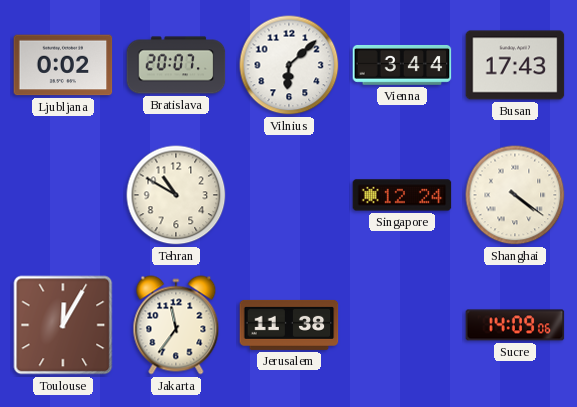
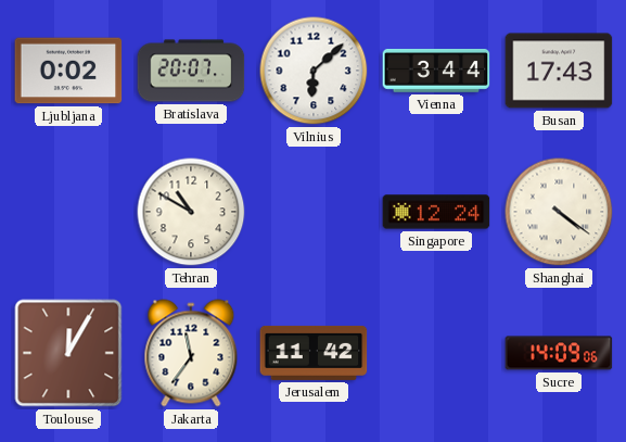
Jerusalem: 11:38 -> 11:42 (314, 353)
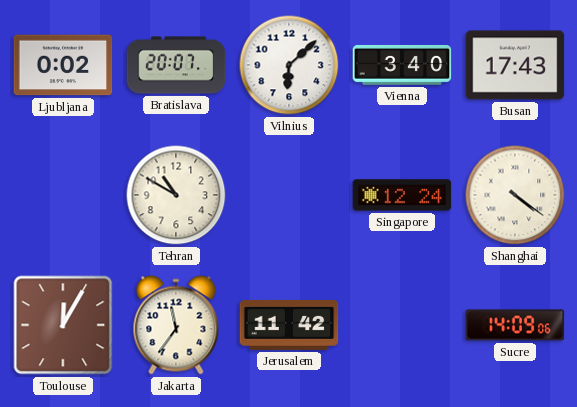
Vienna: 3:44 -> 3:40 (402, 65)
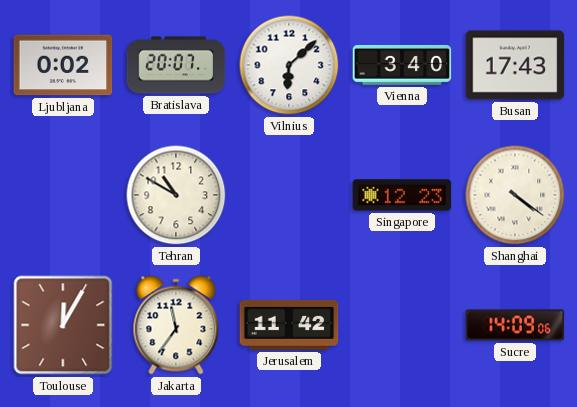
Singapore: 12:24 -> 12:23 (402, 195)
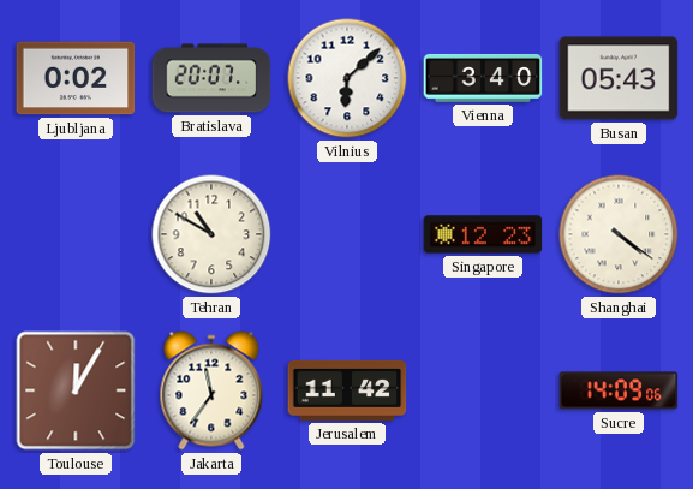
Busan: 17:43 -> 05:43 (619, 78)
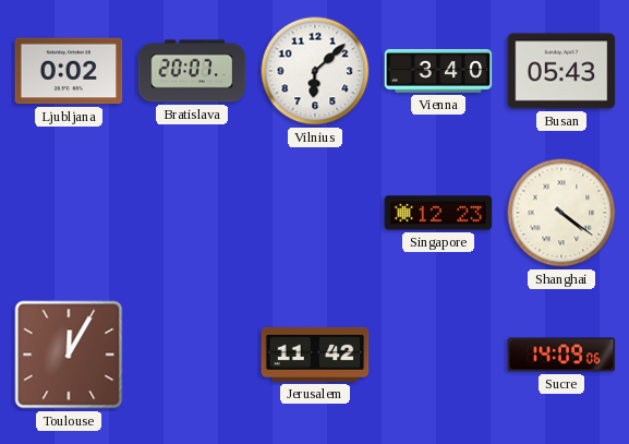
Tehran: 10:50 -> none (211, 234)
Jakarta: 11:36 -> none (211, 390)
